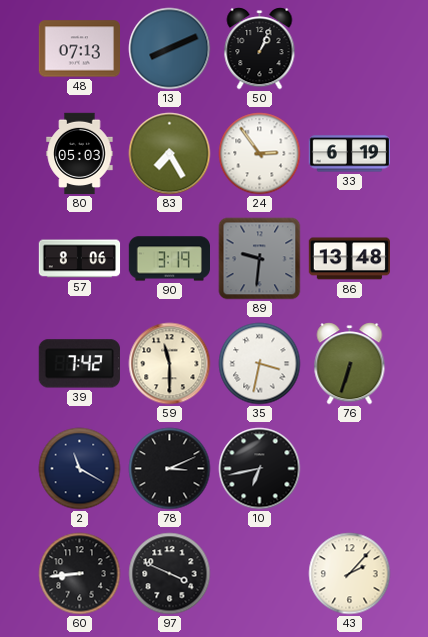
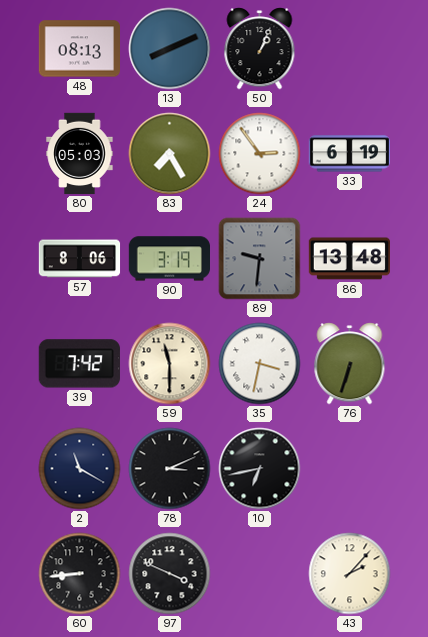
48: 07:13 -> 08:13 (79, 49)
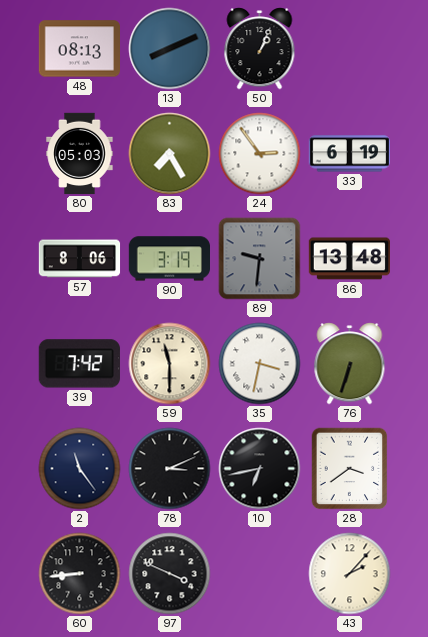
2: 11:20 -> 11:24 (80, 469)
28: none -> 3:39 (350, 469)
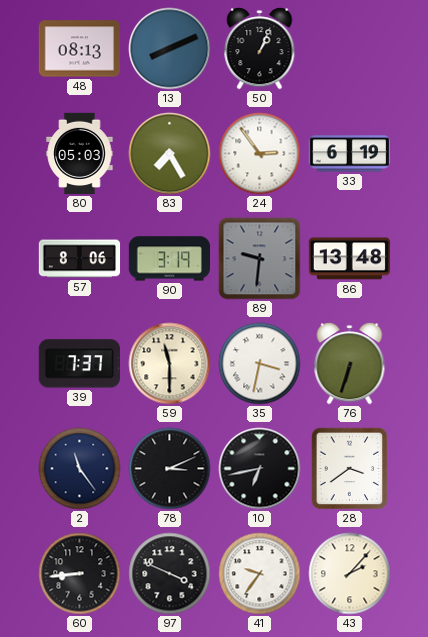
39: 7:42 -> 7:37 (79, 364)
41: none -> 9:36 (260, 574)
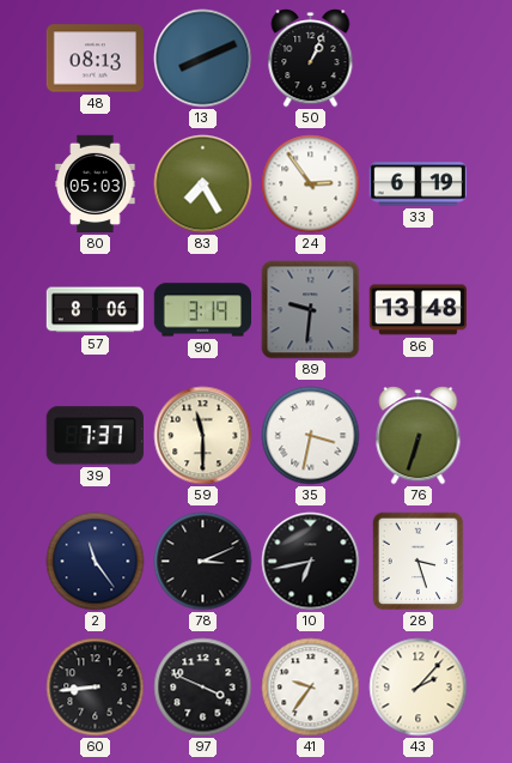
28: 3:39 -> 3:27 (419, 562)
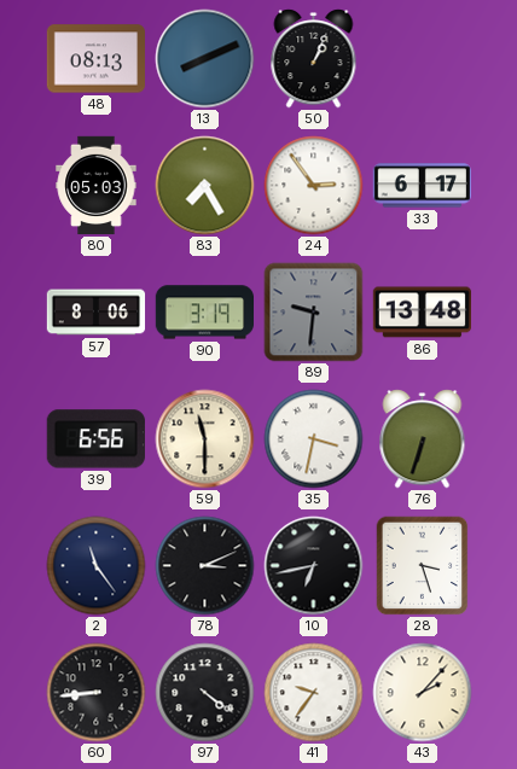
33: 6:19 -> 6:17 (422, 186)
39: 7:37 -> 6:56 (95, 439)
97: 3:49 -> 4:21 (205, 693)
